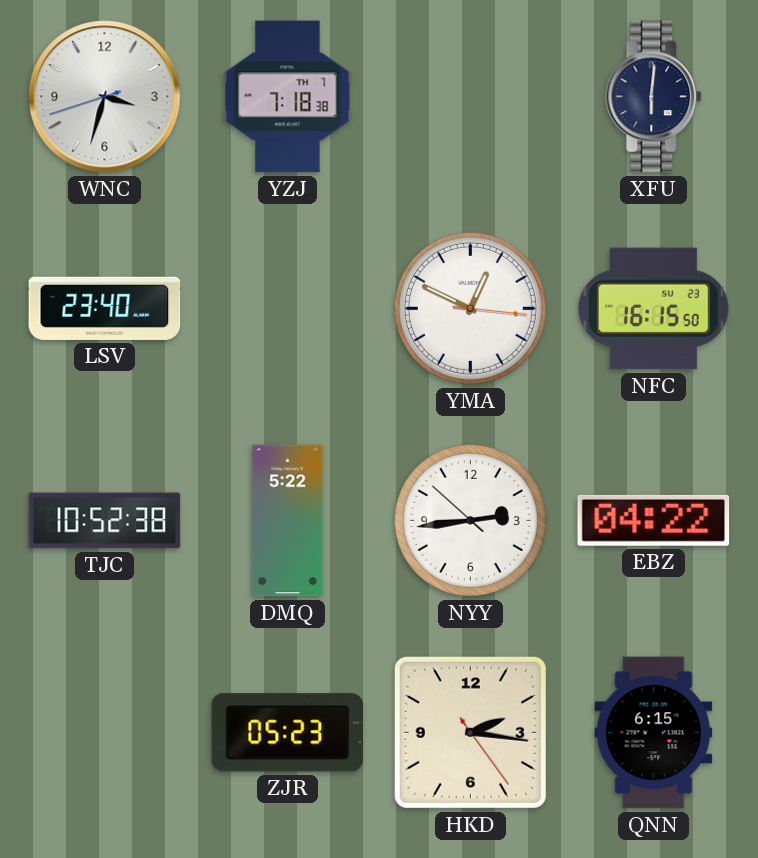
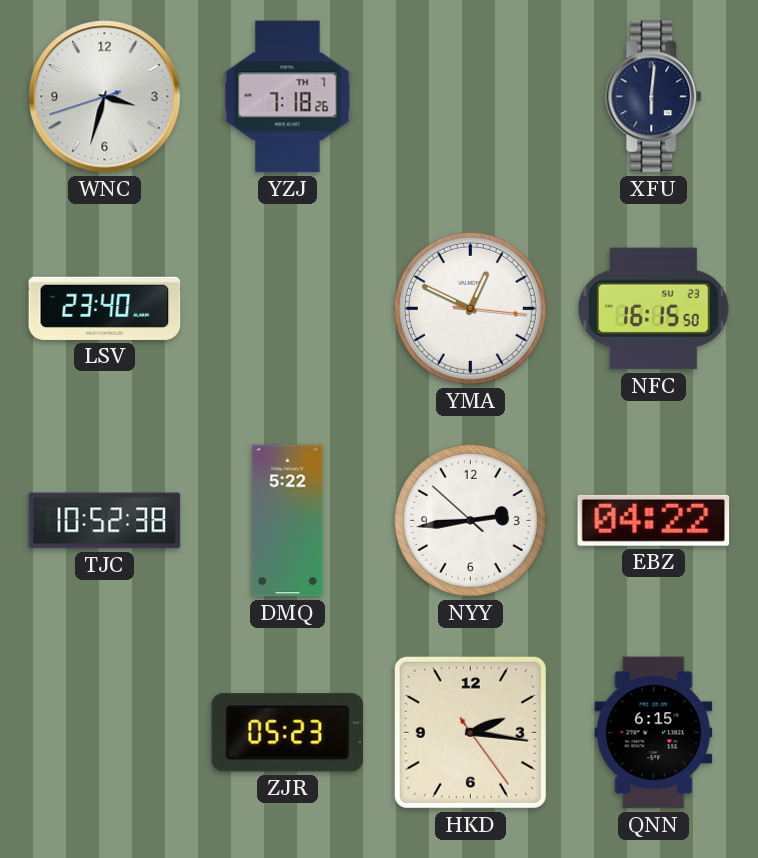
YZJ: 7:18:38 -> 7:18:26 (288, 97)
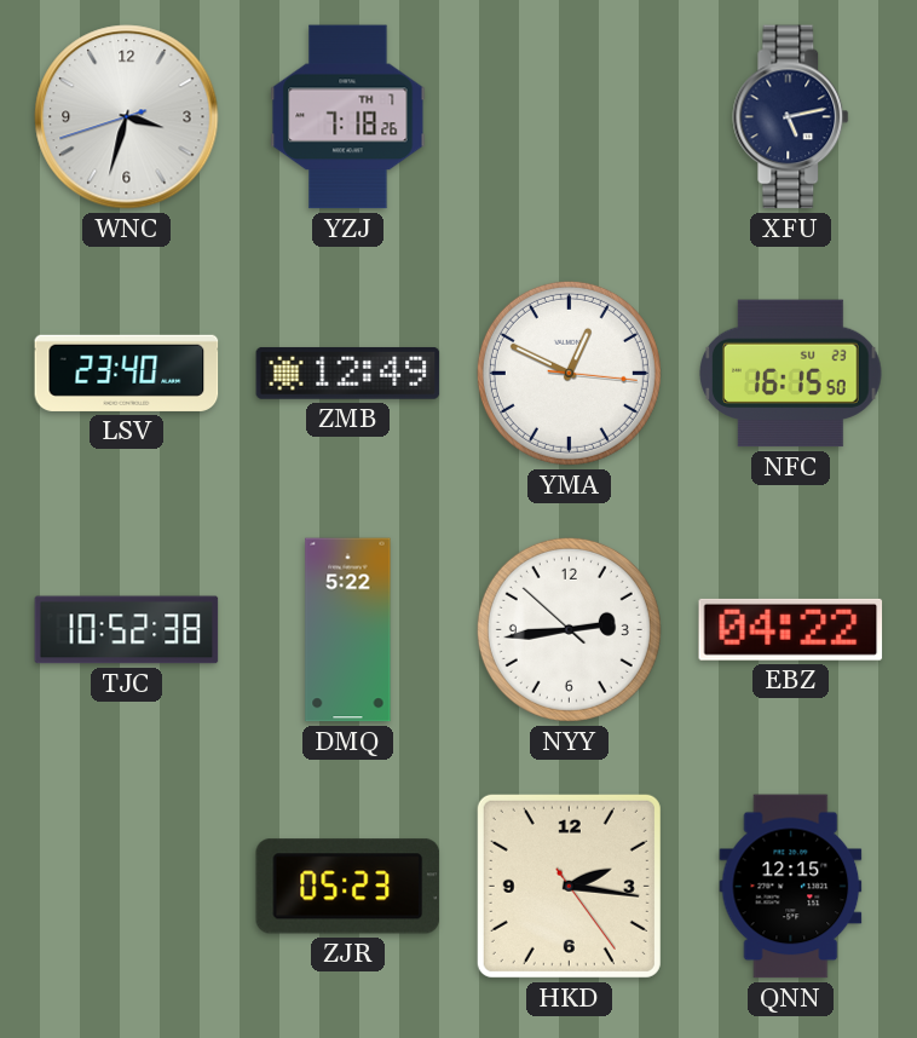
XFU: 6:01 -> 5:13 (791, 117)
ZMB: none -> 12:49 (348, 373)
QNN: 6:15 -> 12:15 (791, 887)
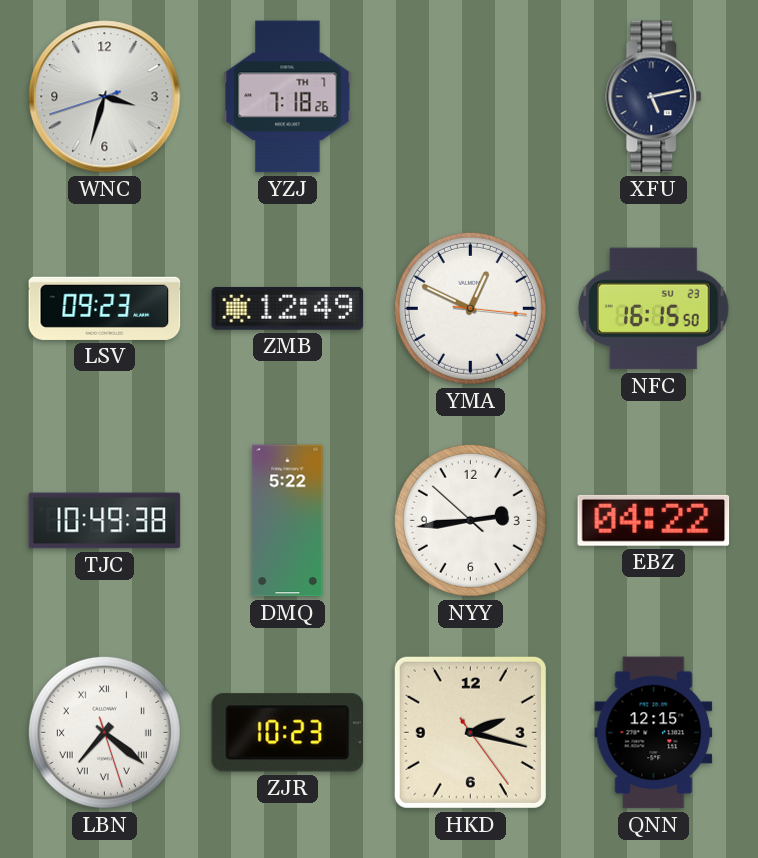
LSV: 23:40 -> 09:23 (105, 308)
TJC: 10:52 -> 10:49 (105, 521)
LBN: none -> 7:21 (104, 732)
ZJR: 05:23 -> 10:23 (288, 733)
HKD: 2:16 -> 2:17 (470, 732)
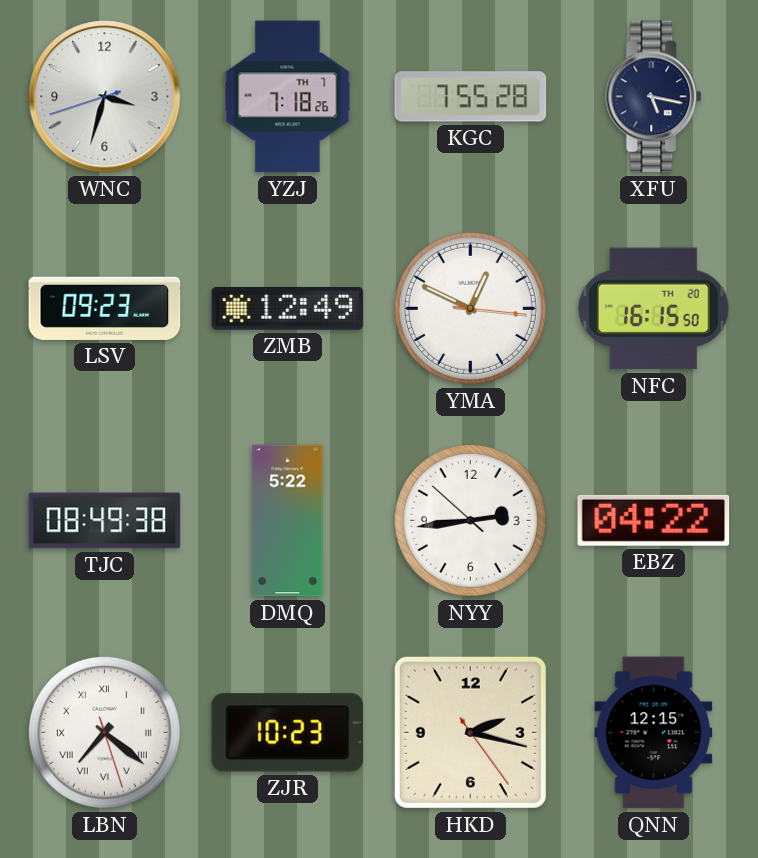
KGC: none -> 7:55 (471, 97)
XFU: 5:13 -> 5:17 (654, 97)
NFC date: SU 23 -> TH 20 (654, 309)
TJC: 10:49 -> 08:49 (105, 521)
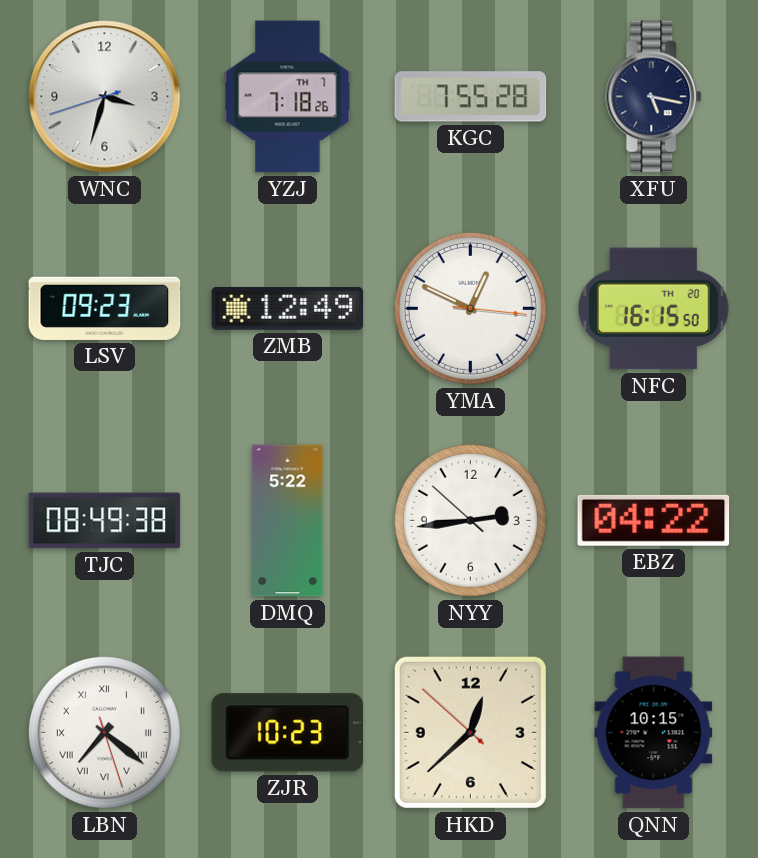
HKD: 2:17 -> 12:37 (470, 732)
QNN: 12:15 -> 10:15 (654, 733)
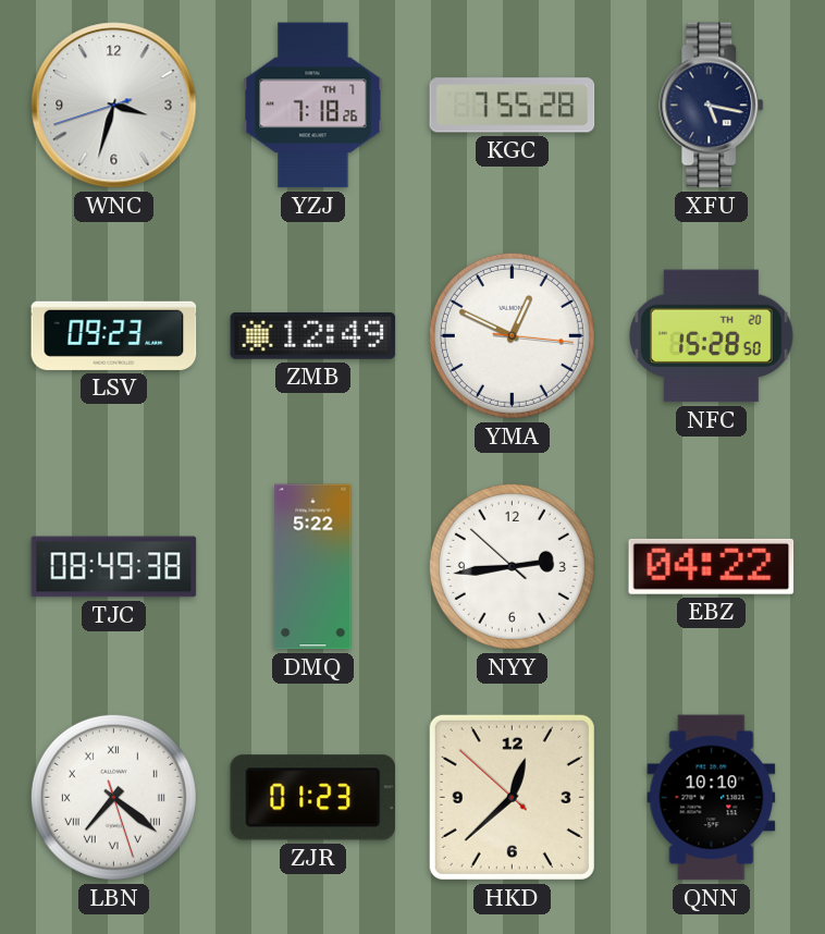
NFC: 16:15 -> 15:28 (712, 336)
ZJR: 10:23 -> 01:23 (313, 798)
QNN: 10:15 -> 10:10 (712, 798)
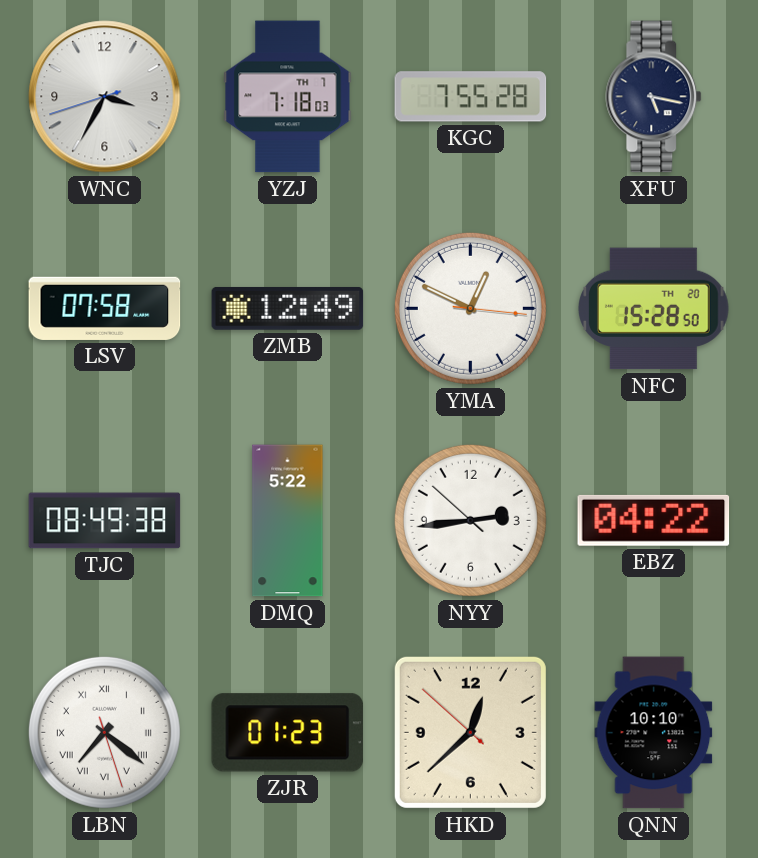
WNC: 3:32 -> 3:34 (105, 97)
YZJ: 7:18:26 -> 7:18:03 (288, 97)
LSV: 09:23 -> 07:58 (105, 308)
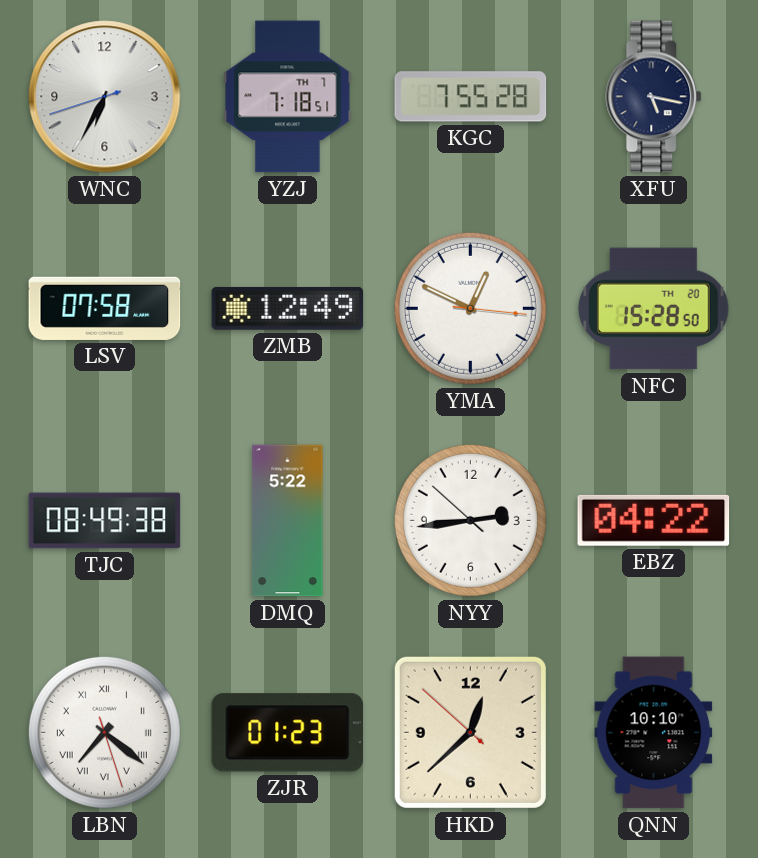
WNC: 3:34 -> 6:34 (105, 97)
YZJ: 7:18:03 -> 7:18:51 (288, 97)
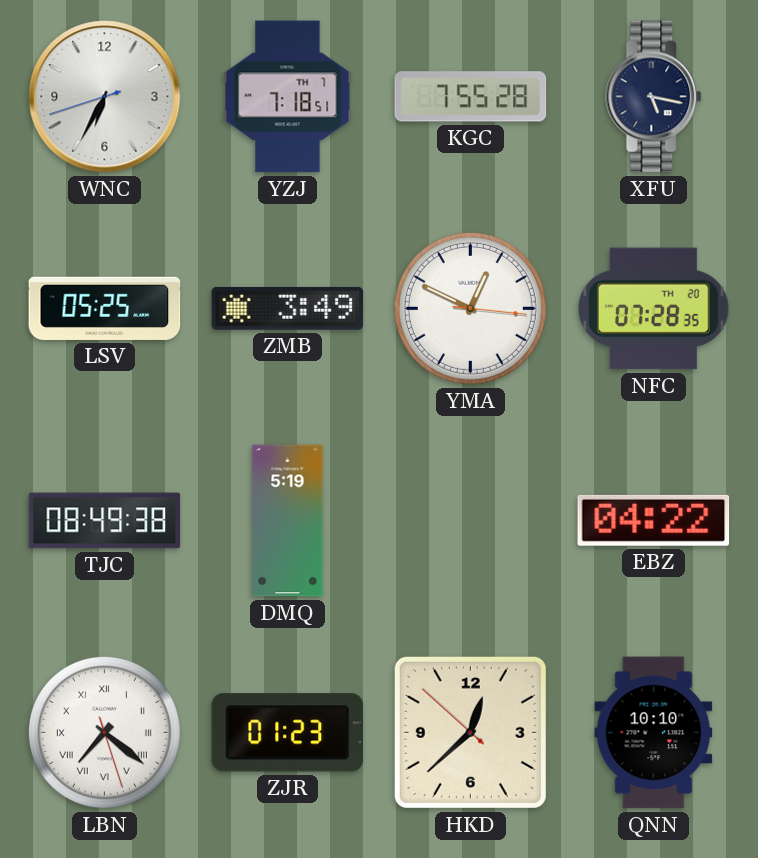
LSV: 07:58 -> 05:25 (105, 308)
ZMB: 12:49 -> 3:49 (288, 308)
NFC: 15:28 -> 07:28 (654, 309)
DMQ: 5:22 -> 5:19 (288, 521)
NYY: 2:43 -> none (470, 520)
